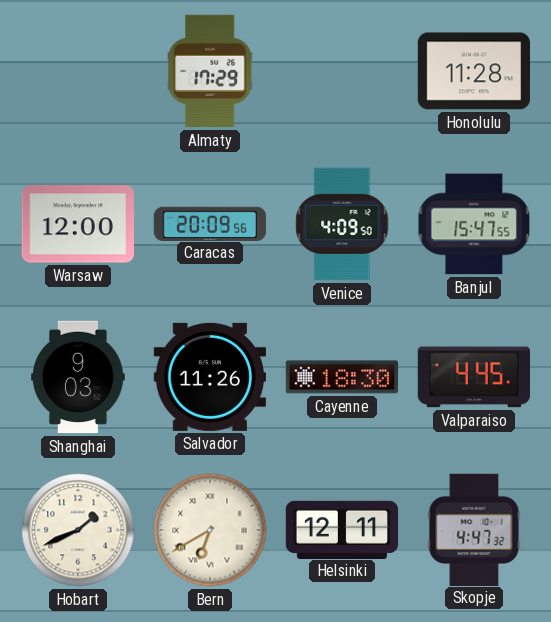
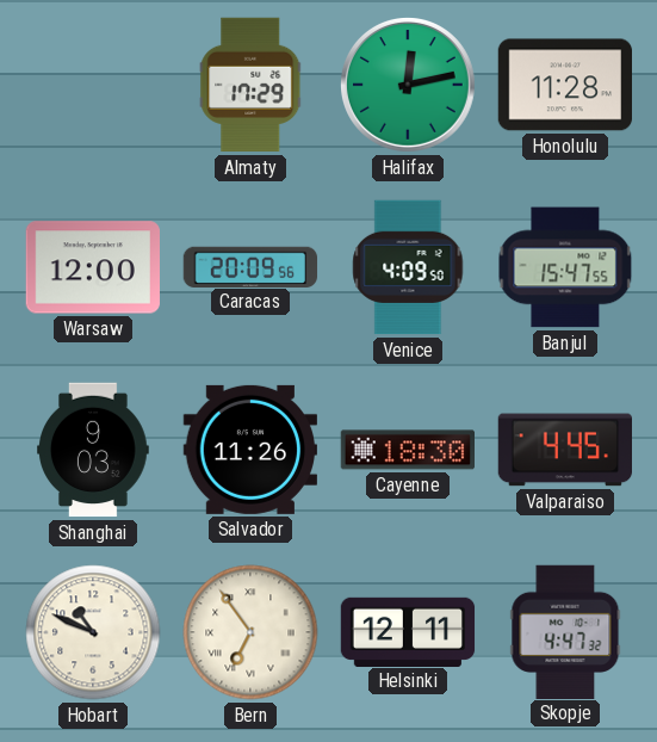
Halifax: none -> 12:13 (409, 86)
Hobart: 1:41 -> 10:49 (93, 632)
Bern: 6:40 -> 6:54 (250, 632)
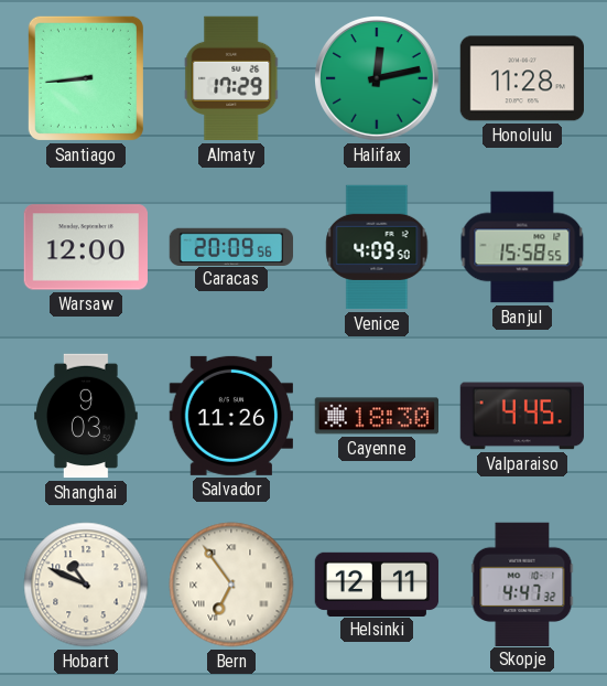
Santiago: none -> 8:44 (86, 78)
Banjul: 15:47 -> 15:58 (522, 247)
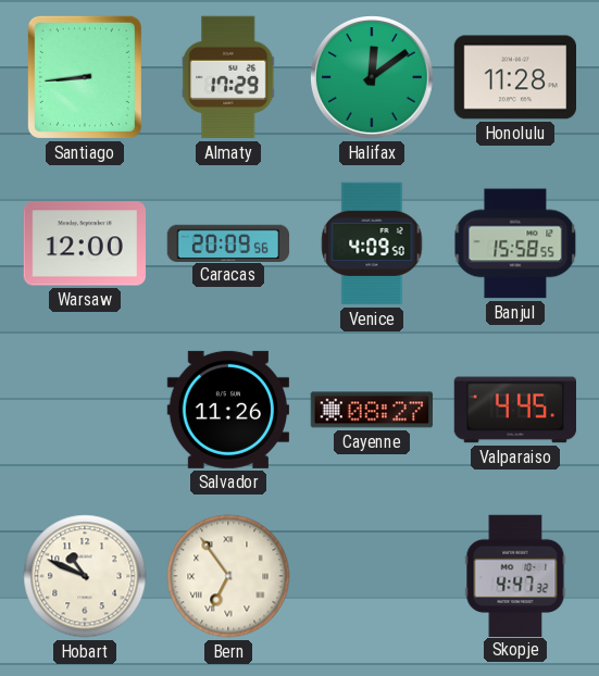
Halifax: 12:13 -> 12:09 (373, 78)
Shanghai: 9:03 -> none (87, 416)
Cayenne: 18:30 -> 08:27 (371, 410)
Helsinki: 12:11 -> none (377, 583)
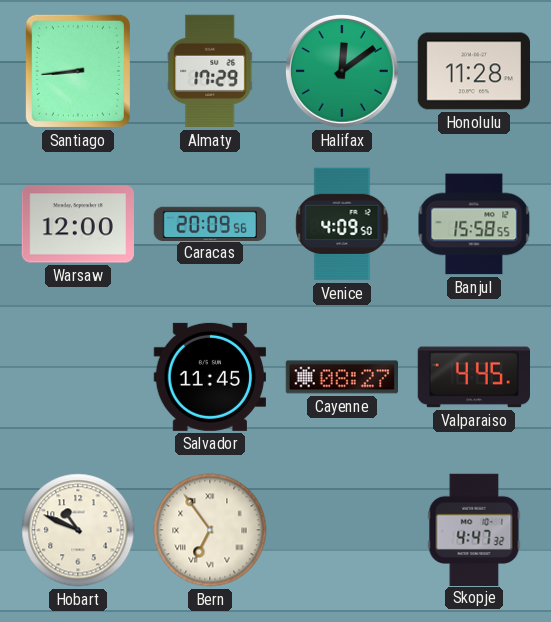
Salvador: 11:26 -> 11:45 (209, 377)
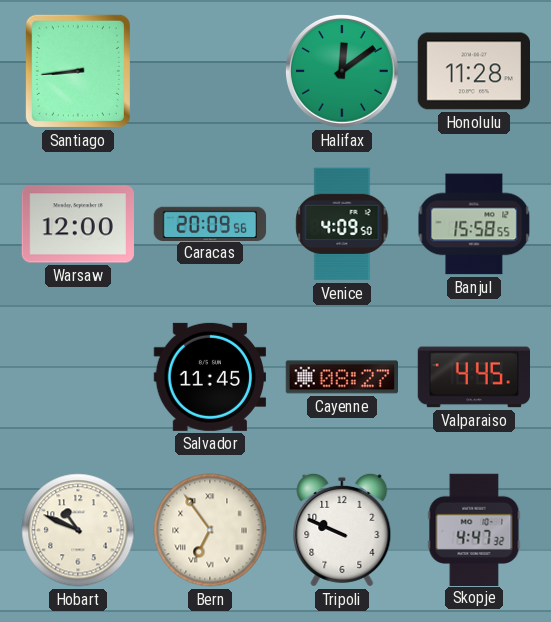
Almaty: 17:29 -> none (210, 71)
Tripoli: none -> 9:49 (342, 530)
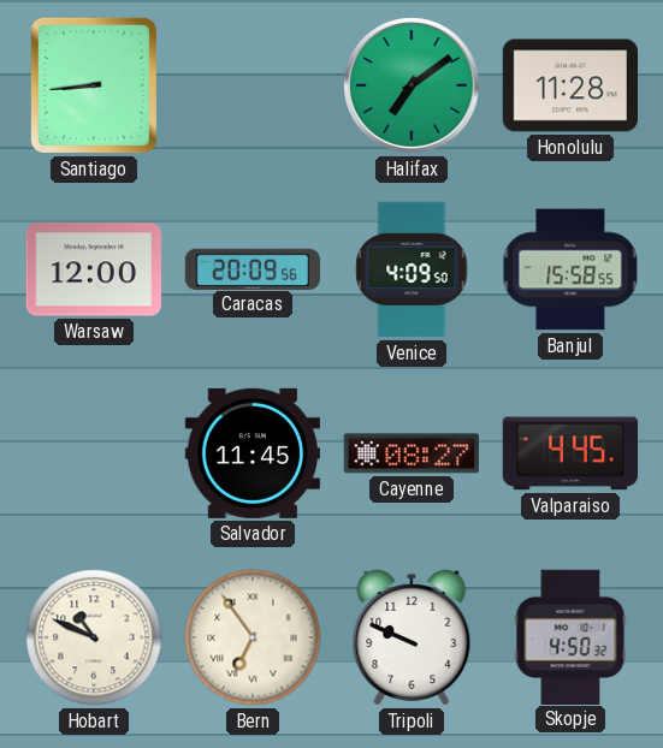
Halifax: 12:09 -> 7:09 (413, 87)
Skopje: 4:47 -> 4:50 (570, 636)
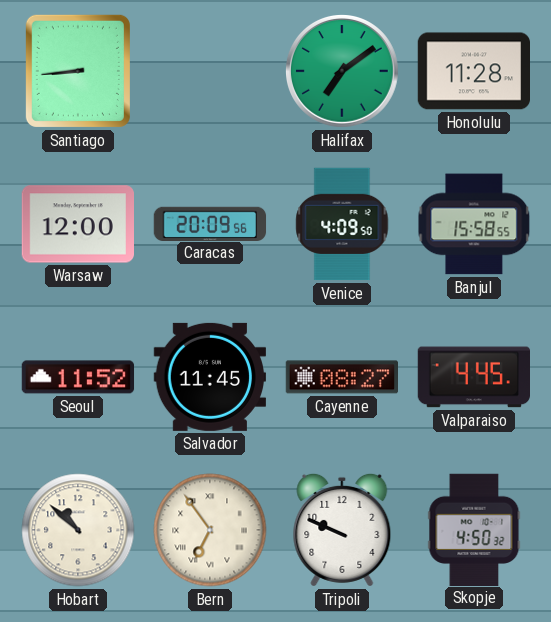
Seoul: none -> 11:52 (78, 377)
Hobart: 10:49 -> 10:52 (78, 530)
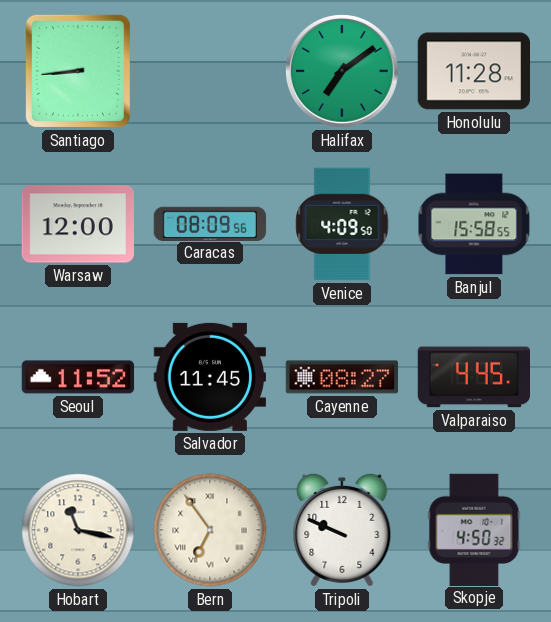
Caracas: 20:09 -> 08:09 (210, 223)
Hobart: 10:52 -> 11:17 (78, 530)
